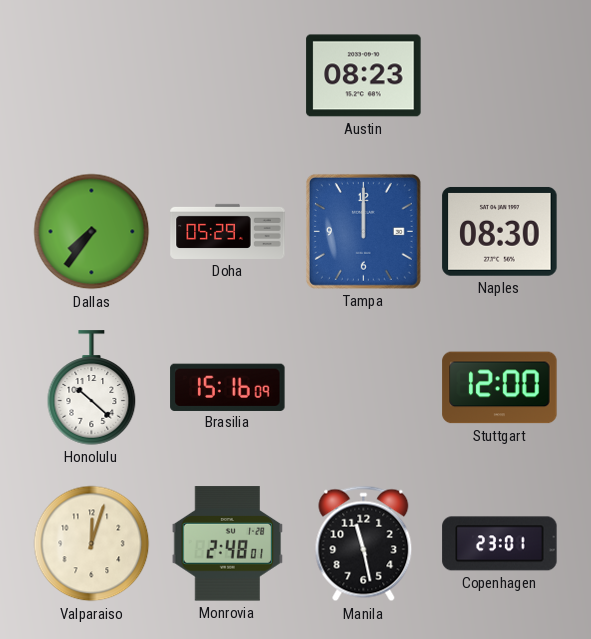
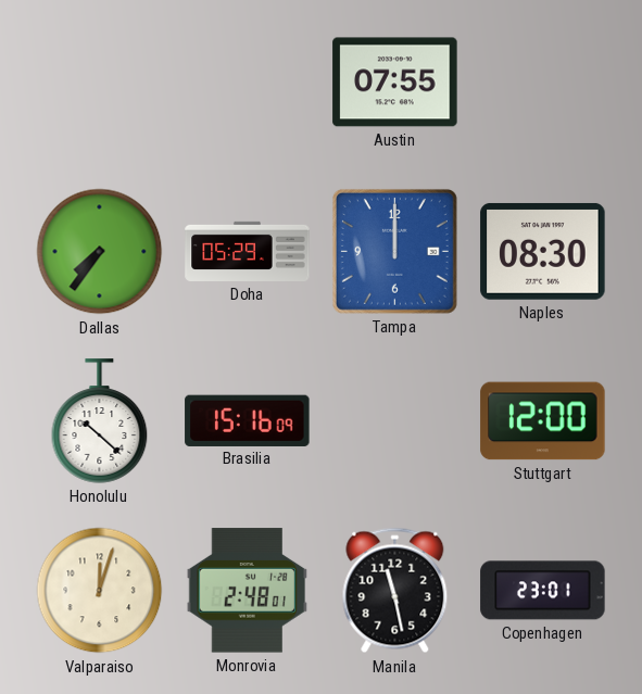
Austin: 08:23 -> 07:55 (395, 83)
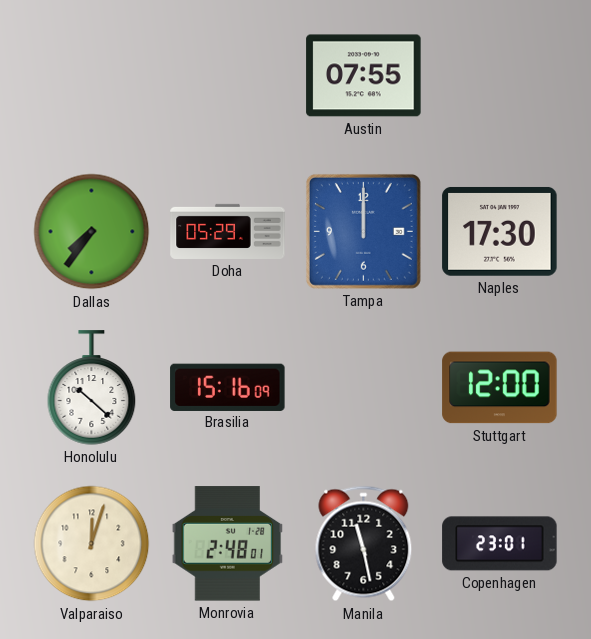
Naples: 08:30 -> 17:30 (500, 231)
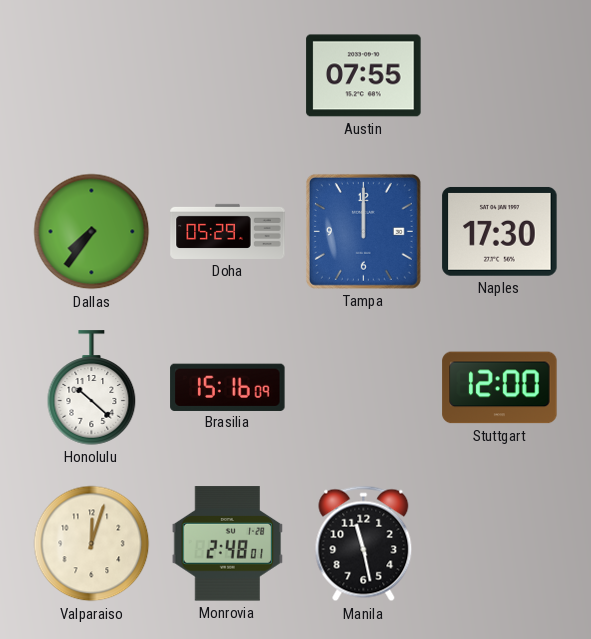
Copenhagen: 23:01 -> none (500, 544)
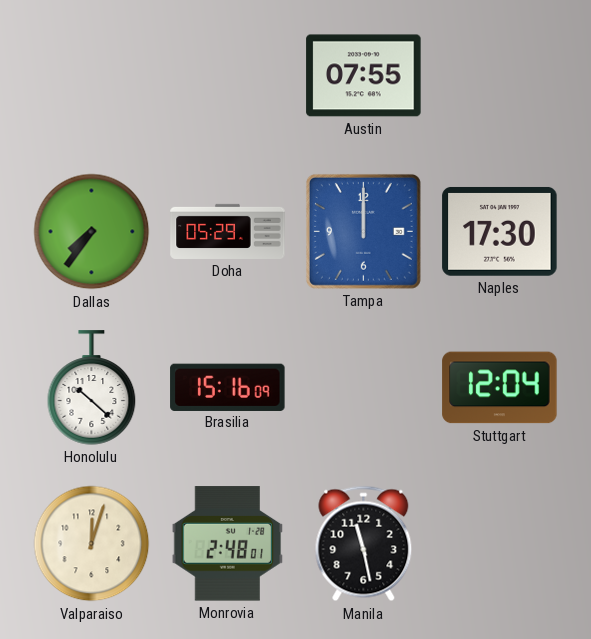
Stuttgart: 12:00 -> 12:04 (500, 388)
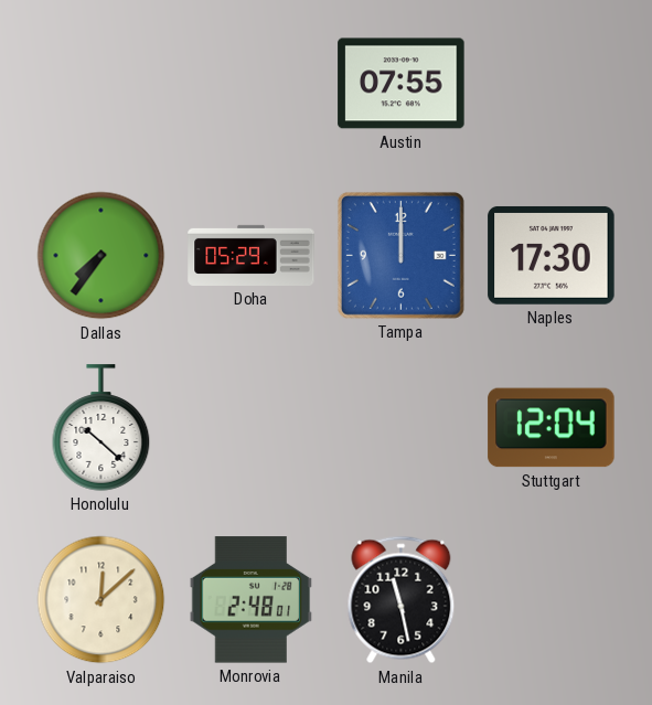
Brasilia: 15:16 -> none (228, 387)
Valparaiso: 12:03 -> 12:08 (101, 600)
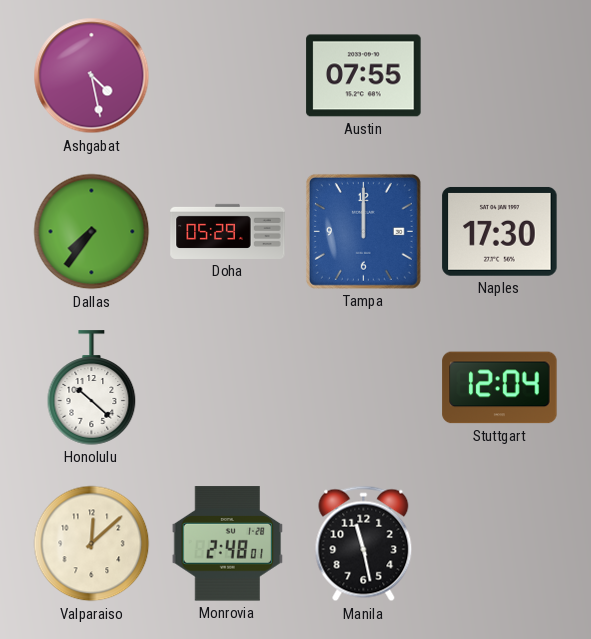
Ashgabat: none -> 4:28 (92, 76)
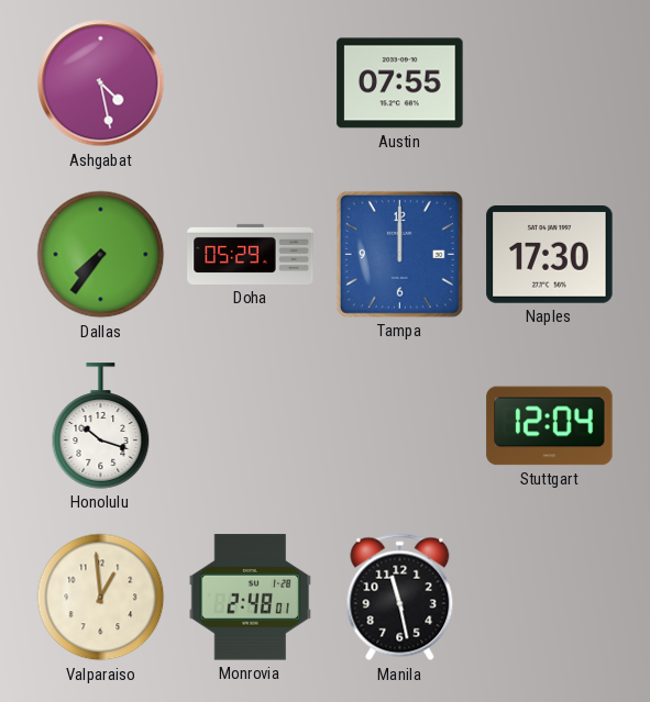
Honolulu: 10:22 -> 10:18 (101, 426)
Valparaiso: 12:08 -> 12:59 (101, 598)
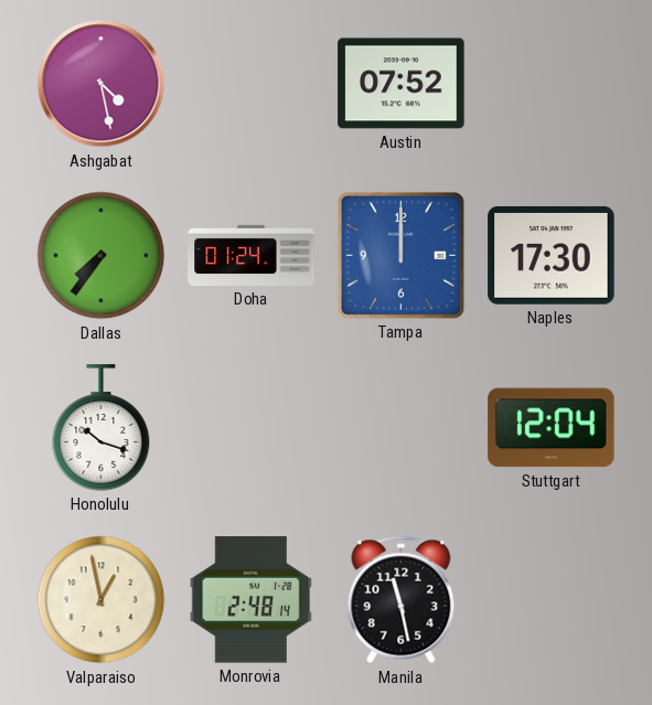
Austin: 07:55 -> 07:52 (402, 84)
Doha: 05:29 -> 01:24 (252, 255)
Valparaiso: 12:59 -> 12:58 (101, 600)
Monrovia: 2:48:01 -> 2:48:14 (252, 600)
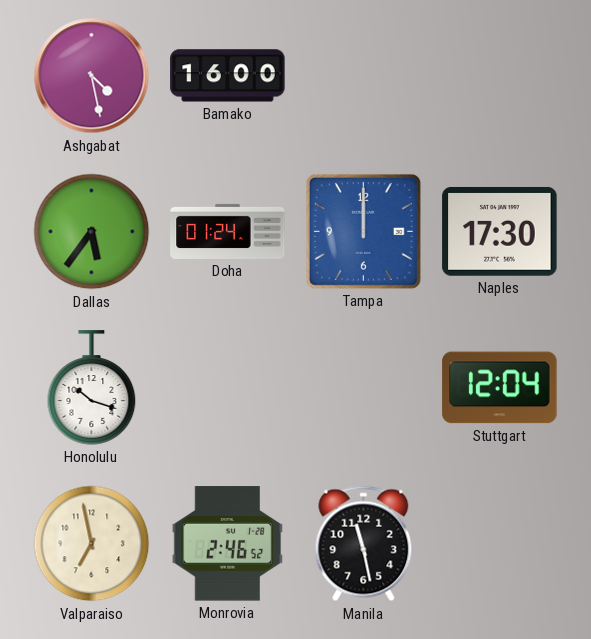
Bamako: none -> 16:00 (228, 76)
Austin: 07:52 -> none (402, 84)
Dallas: 7:36 -> 5:36 (92, 232)
Valparaiso: 12:58 -> 6:58 (92, 544)
Monrovia: 2:48 -> 2:46 (228, 544)
